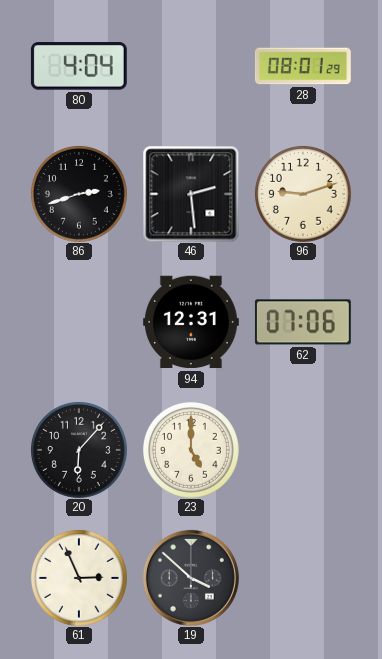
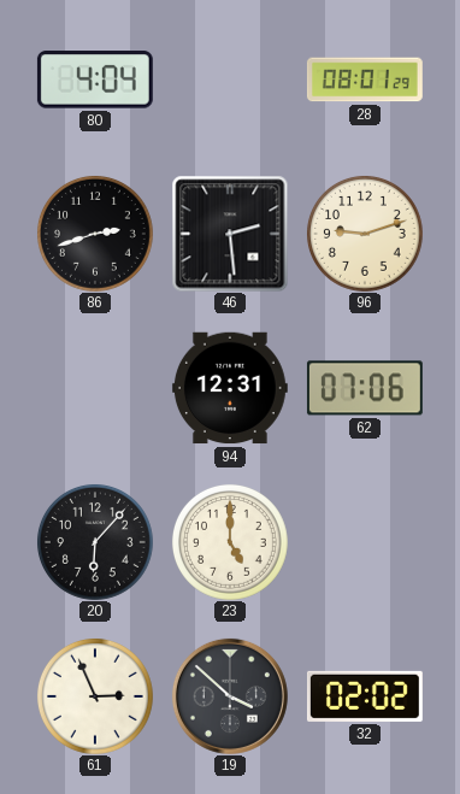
32: none -> 02:02 (365, 696)
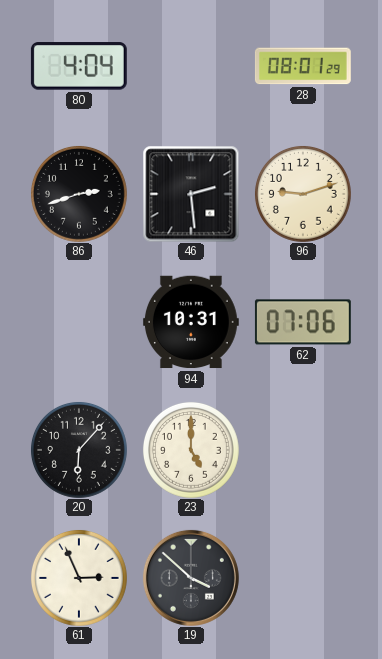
94: 12:31 -> 10:31 (191, 322)
32: 02:02 -> none (365, 696)
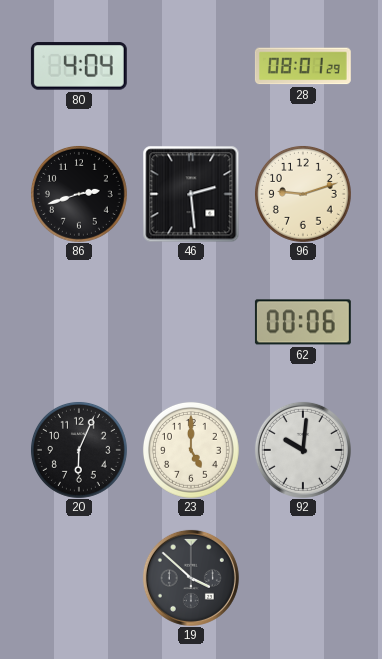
94: 10:31 -> none (191, 322)
62: 07:06 -> 00:06 (303, 322)
20: 6:07 -> 6:04 (79, 450)
92: none -> 10:01 (303, 450)
61: 2:56 -> none (79, 578)
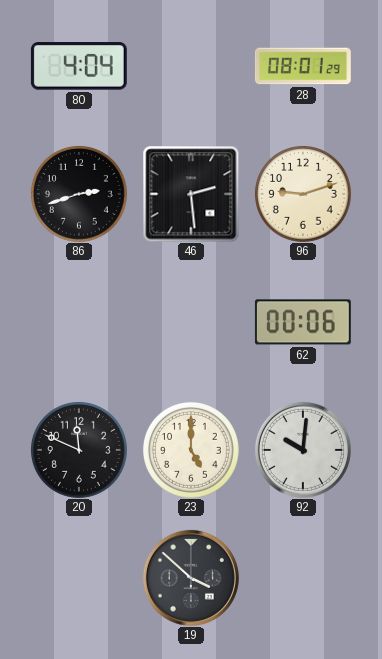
20: 6:04 -> 11:49 (79, 450)
